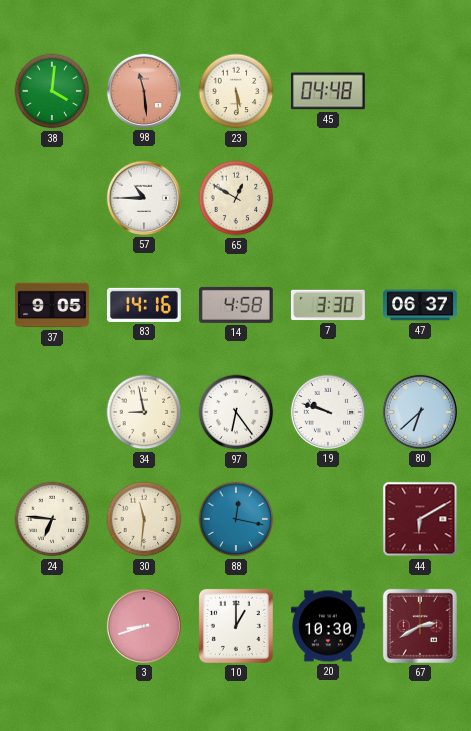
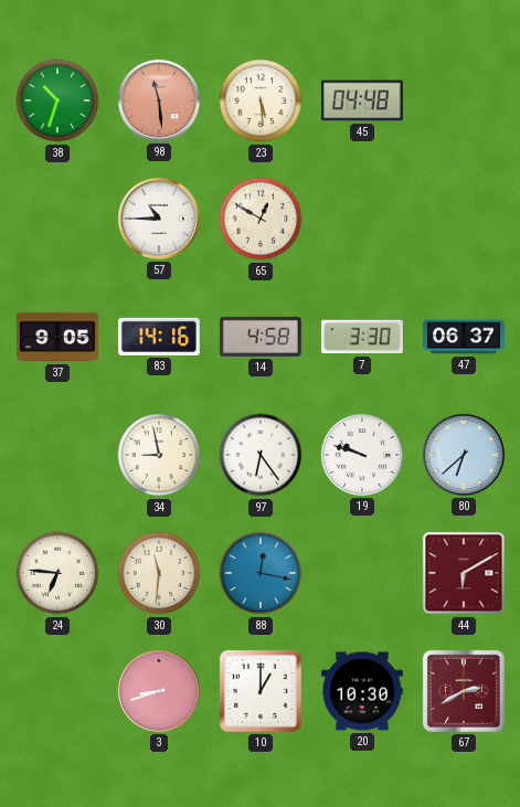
38: 4:01 -> 10:33 (57, 100)
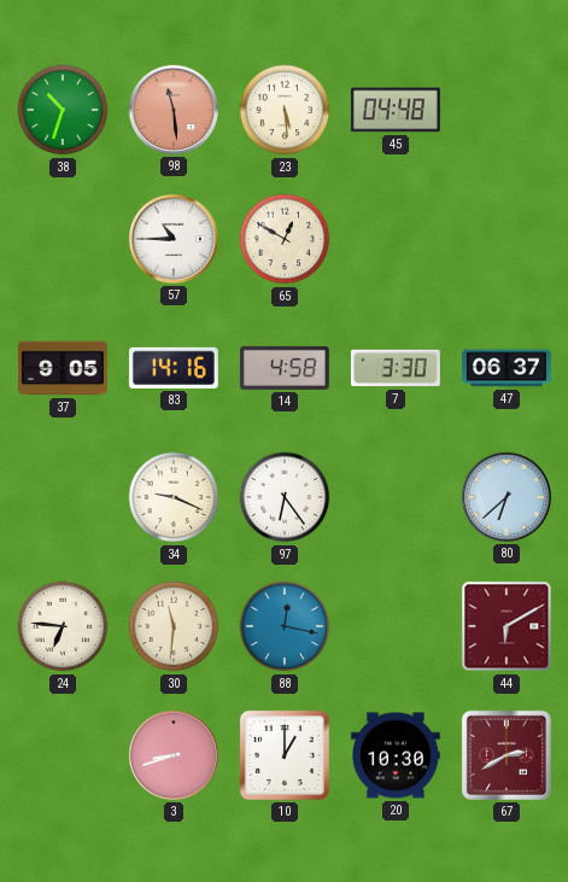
34: 8:58 -> 9:19 (174, 497)
19: 9:48 -> none (362, 455)
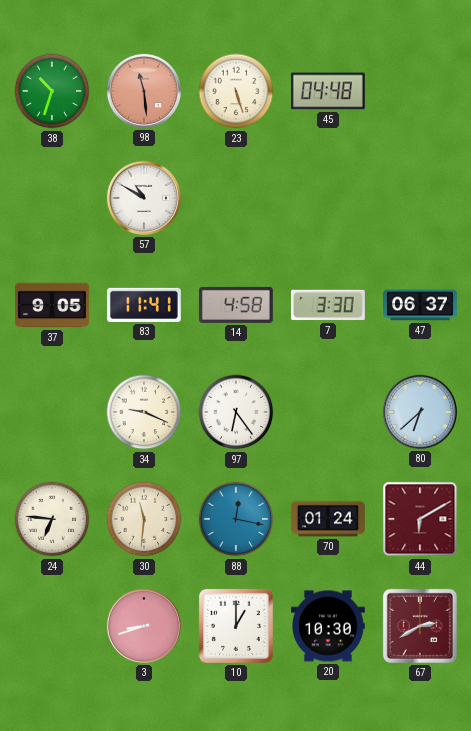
23: 5:29 -> 5:27 (236, 91)
57: 10:45 -> 10:50 (144, 198)
65: 12:50 -> none (285, 239)
83: 14:16 -> 11:41 (144, 305)
70: none -> 01:24 (328, 519)
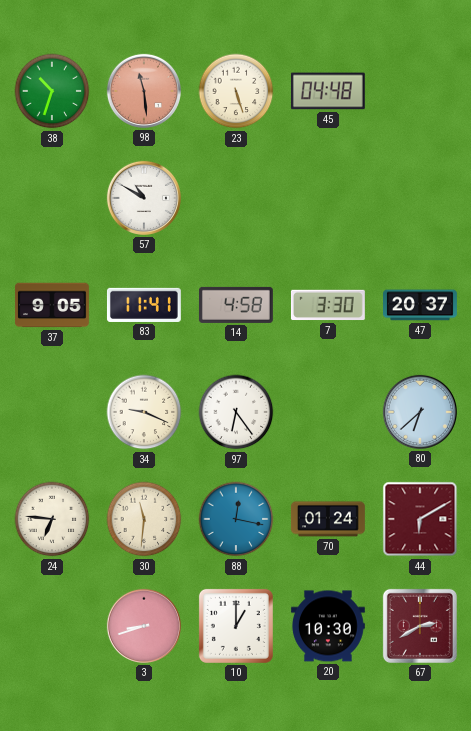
47: 06:37 -> 20:37 (421, 305)
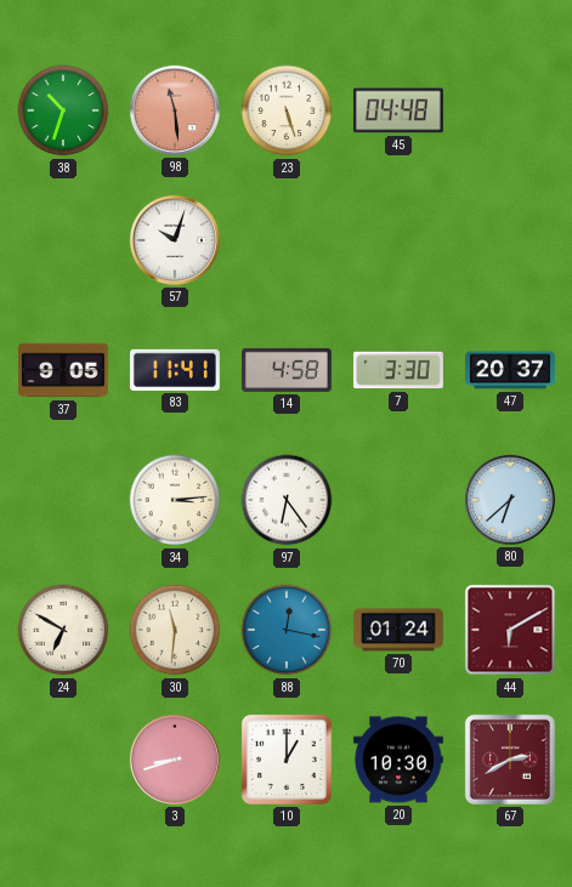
57: 10:50 -> 10:03 (175, 240)
34: 9:19 -> 3:14 (175, 500)
24: 6:46 -> 6:50 (63, 630)
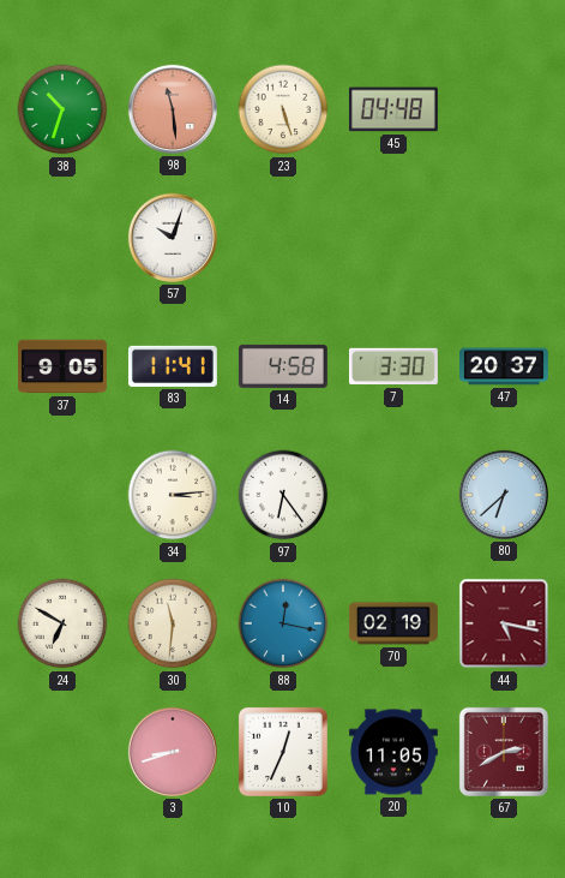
70: 01:24 -> 02:19 (393, 623)
44: 6:10 -> 5:17 (504, 623)
10: 1:00 -> 12:34 (283, 752)
20: 10:30 -> 11:05 (393, 752)
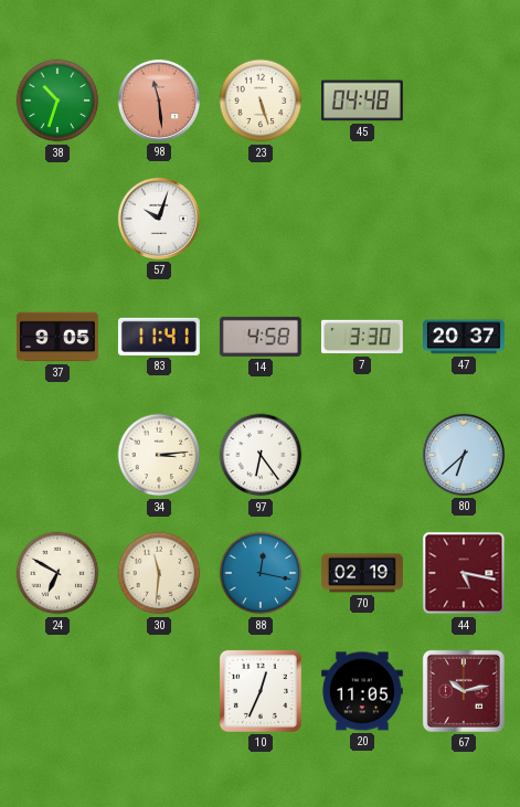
3: 8:42 -> none (173, 752)
67: 2:40 -> 10:13 (464, 691)
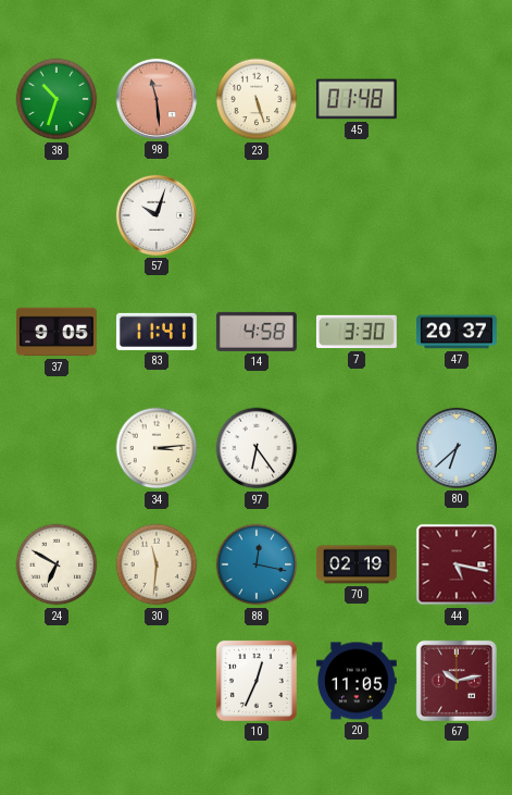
45: 04:48 -> 01:48 (357, 99)
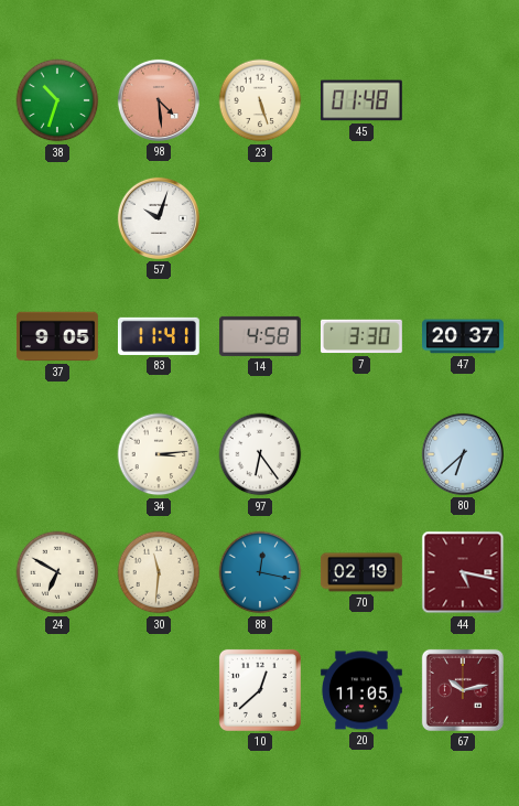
98: 11:29 -> 4:29 (159, 100)
10: 12:34 -> 12:38 (260, 690)
